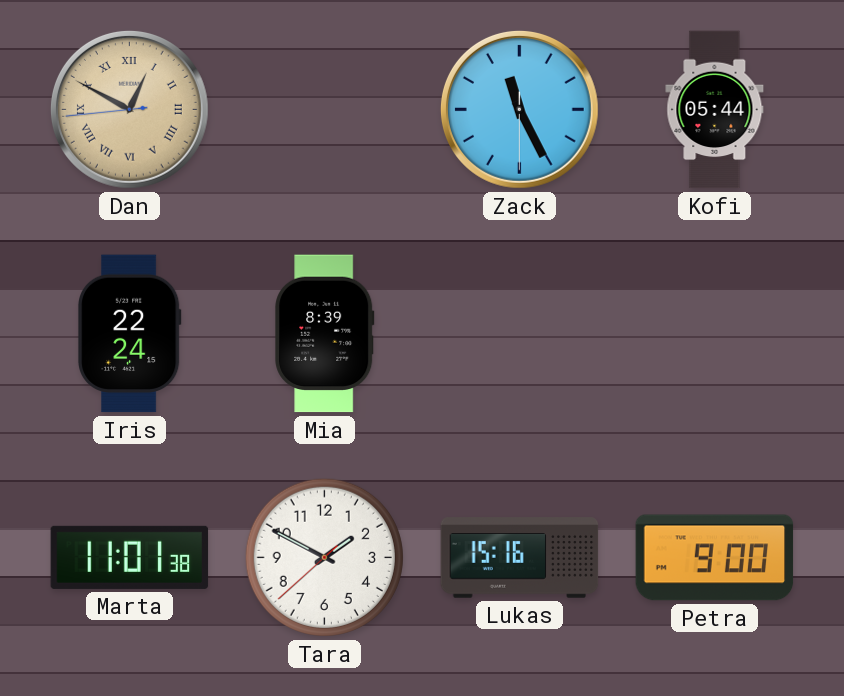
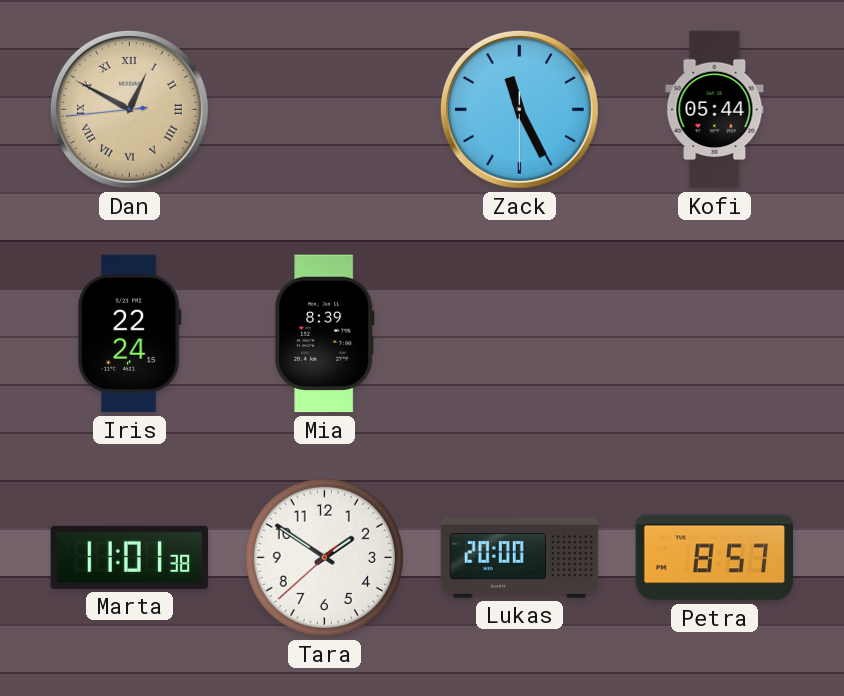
Tara: 1:49 -> 1:50 (324, 557)
Lukas: 15:16 -> 20:00 (520, 558)
Petra: 9:00 -> 8:57 (715, 558)
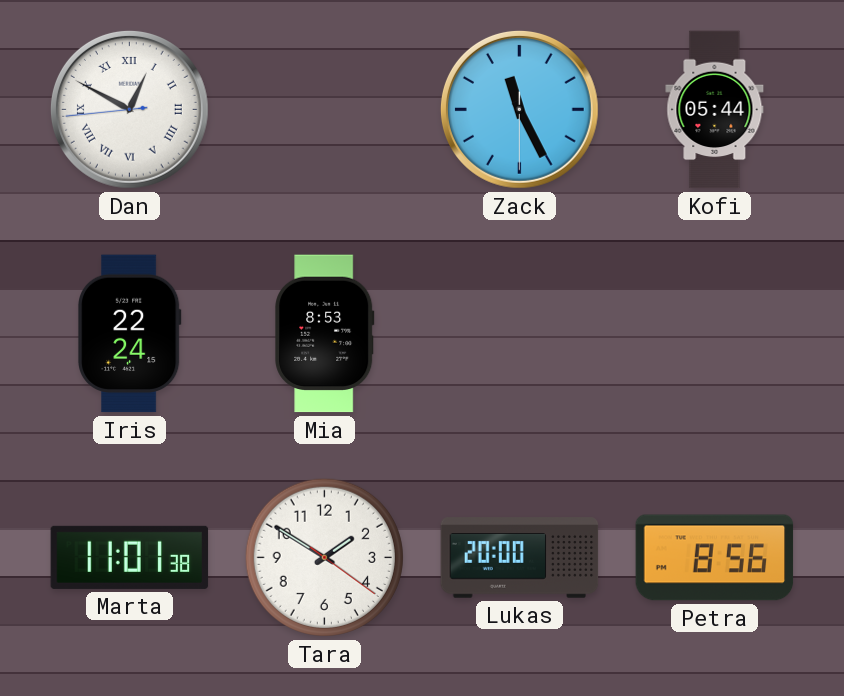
Dan dial: champagne -> white (129, 109)
Mia: 8:39 -> 8:53 (325, 334)
Tara: 1:50:38 -> 1:50:21 (324, 557)
Petra: 8:57 -> 8:56 (715, 558)
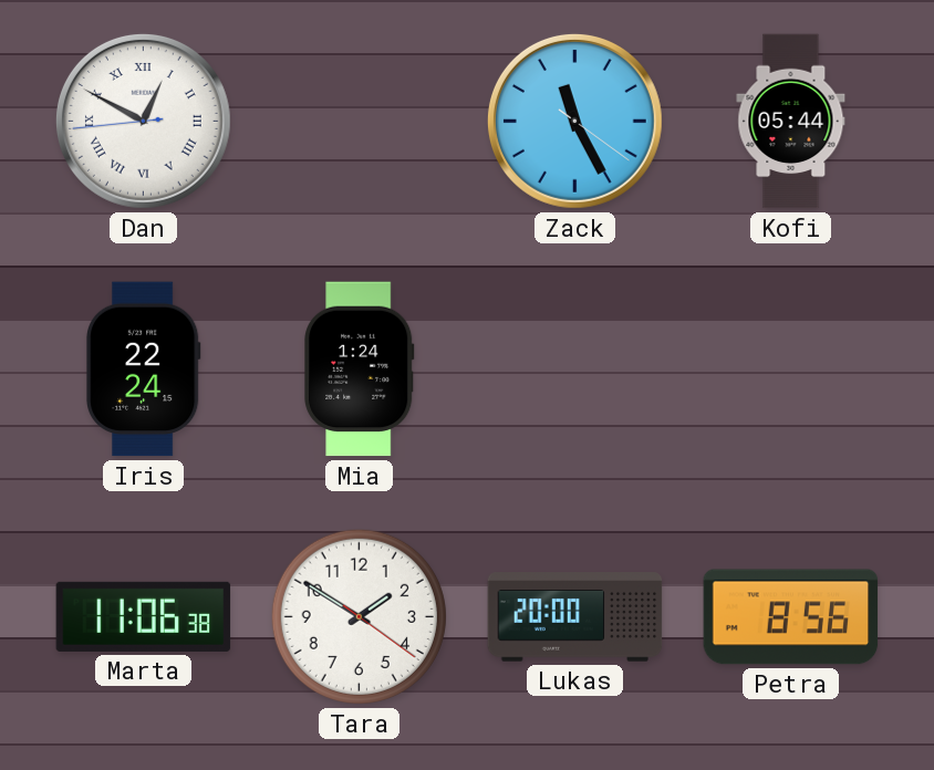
Zack: 11:25:30 -> 11:25:21 (574, 121)
Mia: 8:53 -> 1:24 (360, 370)
Marta: 11:01 -> 11:06 (144, 616)
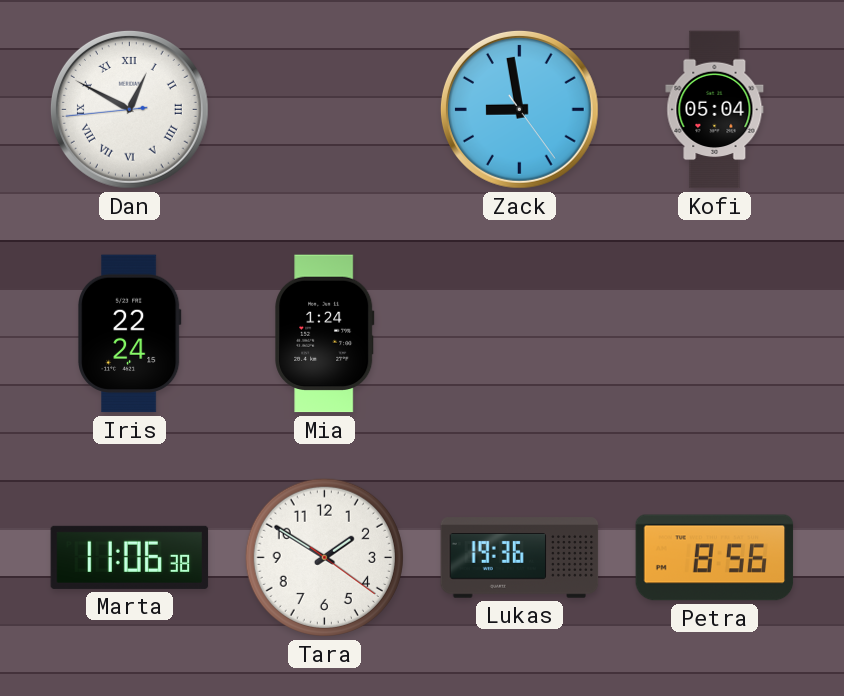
Zack: 11:25 -> 8:58 (519, 109)
Kofi: 05:44 -> 05:04 (715, 110)
Lukas: 20:00 -> 19:36 (520, 558)
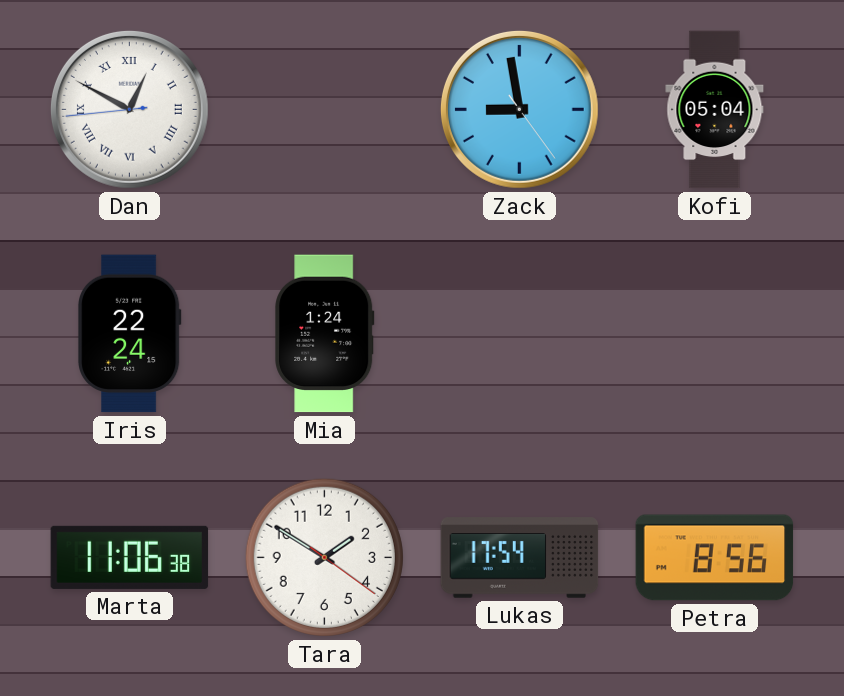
Lukas: 19:36 -> 17:54 (520, 558)
